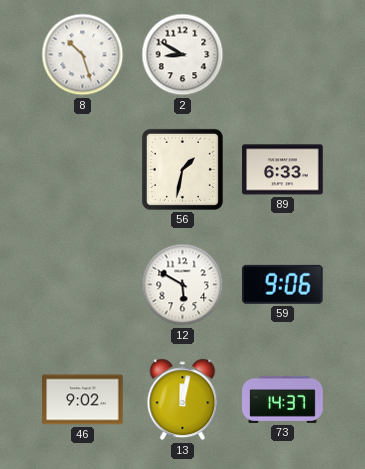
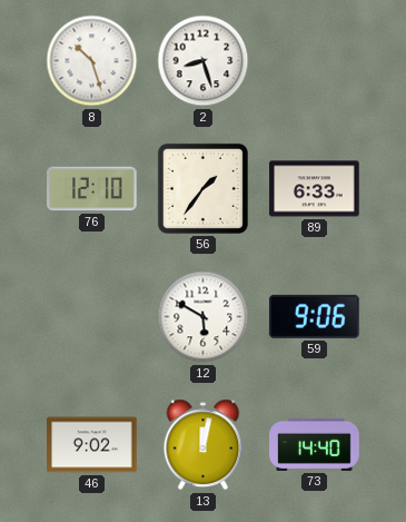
2: 8:50 -> 8:27 (204, 61)
76: none -> 12:10 (92, 189)
56: 1:32 -> 1:36 (202, 188)
73: 14:37 -> 14:40 (315, 444)
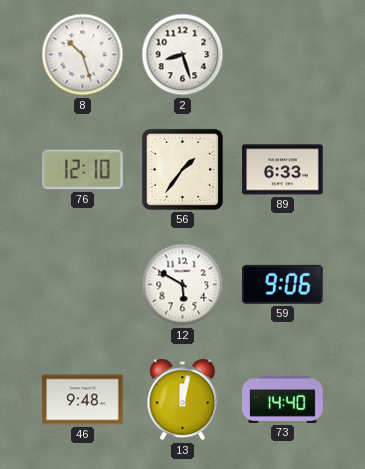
46: 9:02 -> 9:48 (83, 400)
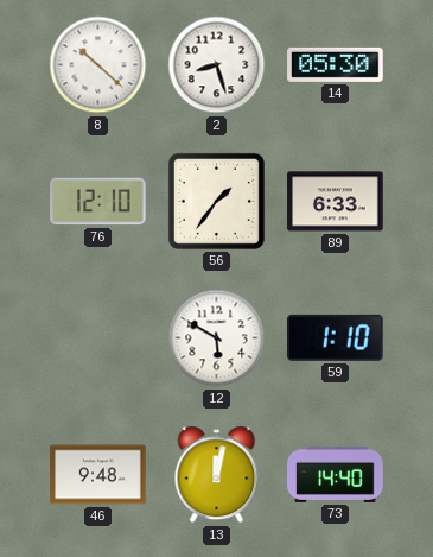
8: 10:27 -> 10:22 (98, 65)
14: none -> 05:30 (336, 64)
59: 9:06 -> 1:10 (335, 337)
